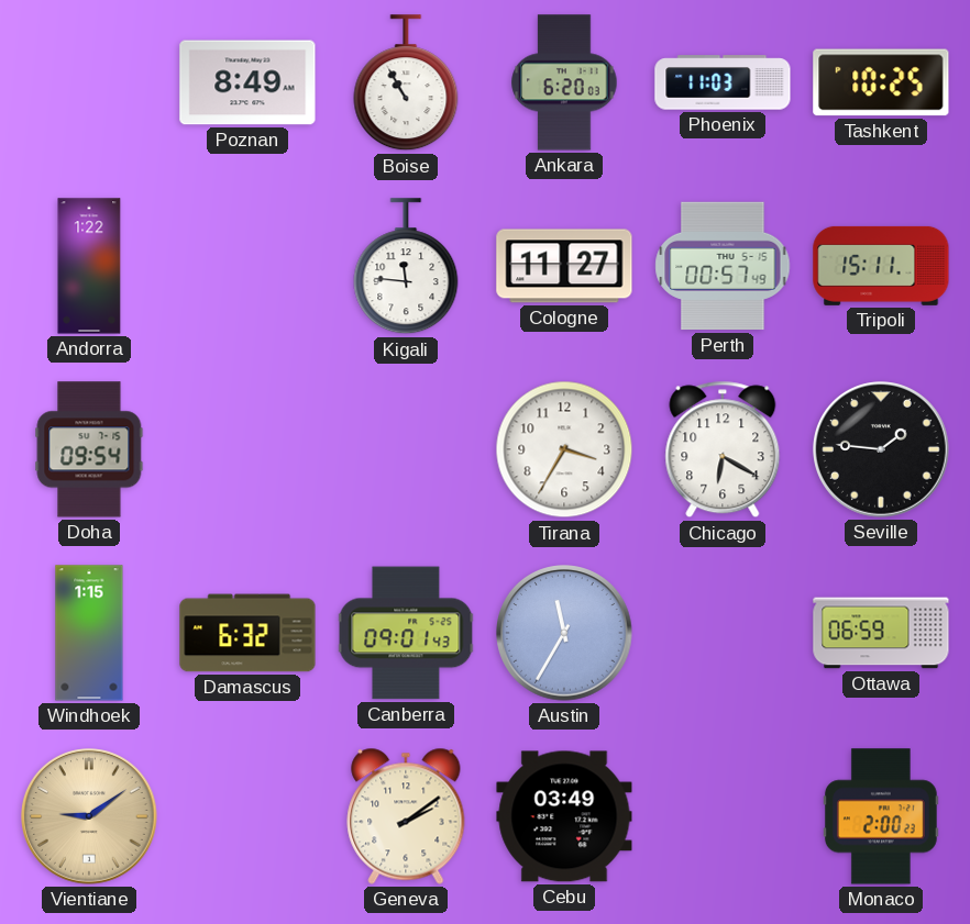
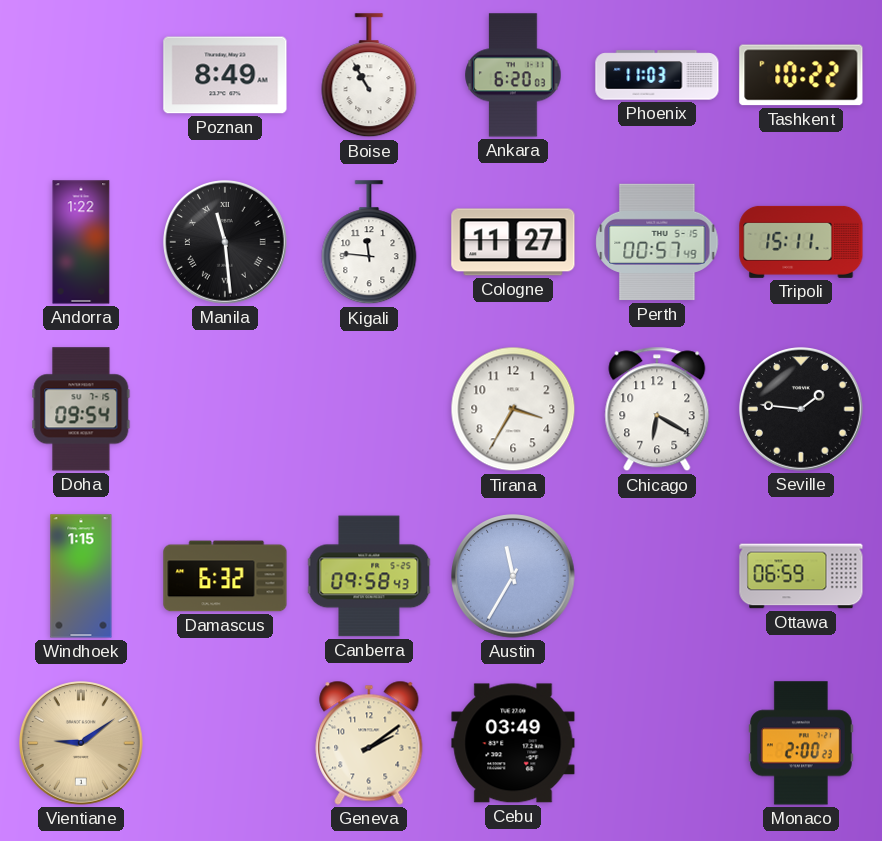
Tashkent: 10:25 -> 10:22 (801, 75)
Manila: none -> 11:29 (226, 243)
Canberra: 09:01 -> 09:58 (369, 576)
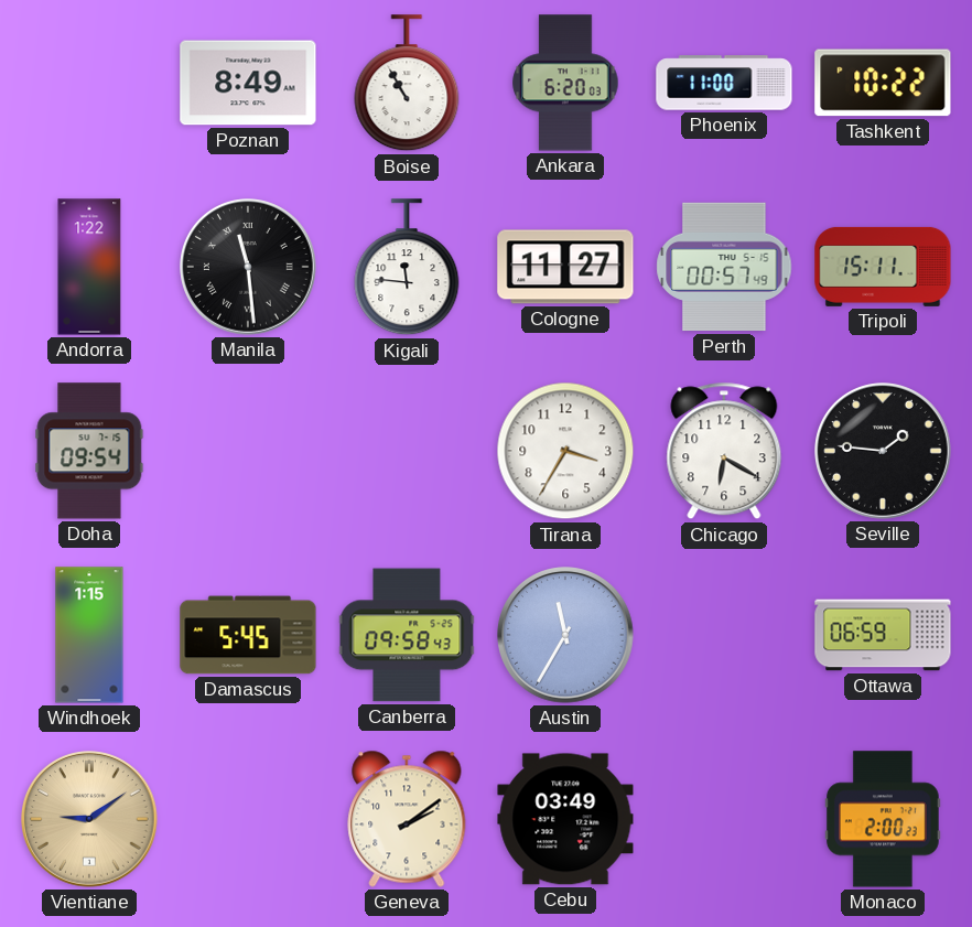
Phoenix: 11:03 -> 11:00 (724, 83)
Damascus: 6:32 -> 5:45 (248, 635)
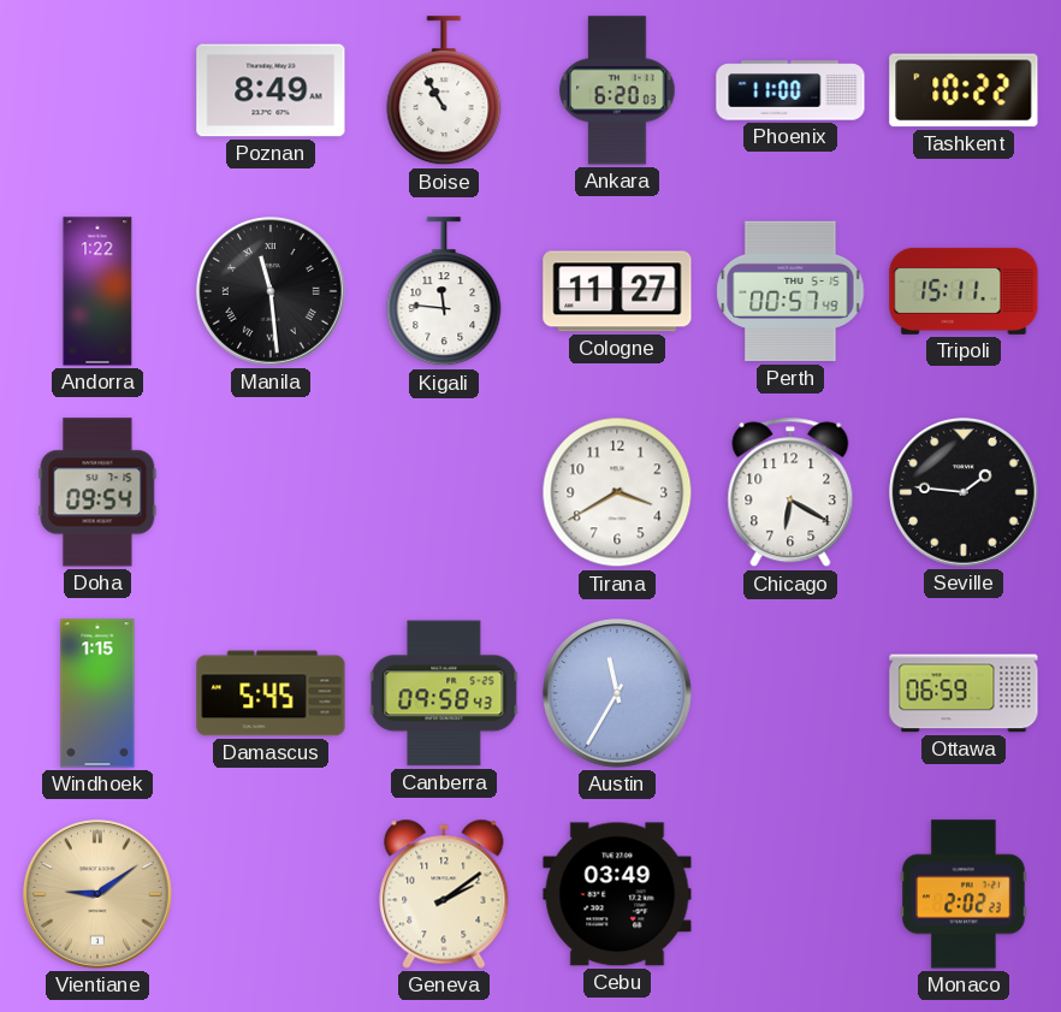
Tirana: 3:35 -> 3:40 (617, 492)
Monaco: 2:00 -> 2:02 (964, 894)
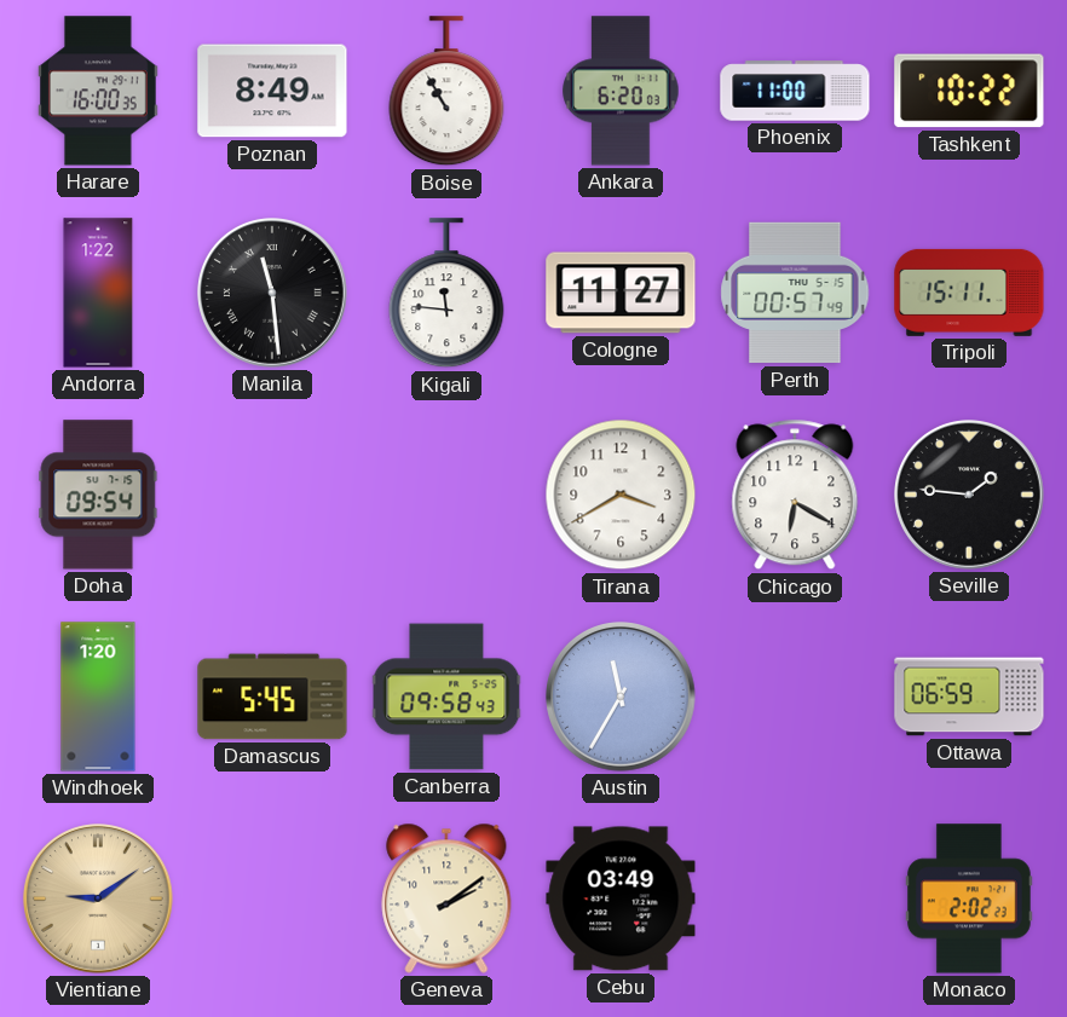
Harare: none -> 16:00 (98, 91)
Windhoek: 1:15 -> 1:20 (98, 697)
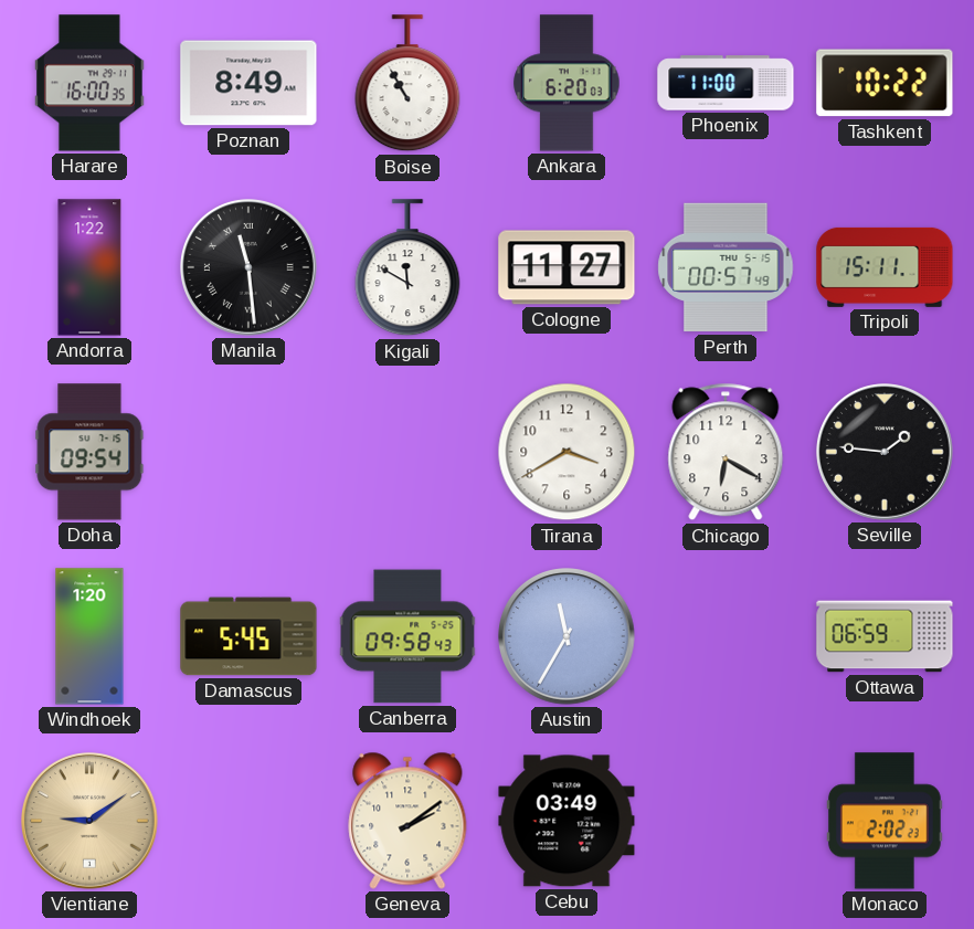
Kigali: 11:46 -> 11:50 (407, 268)
